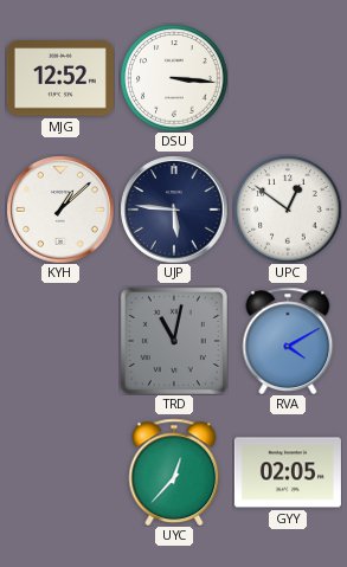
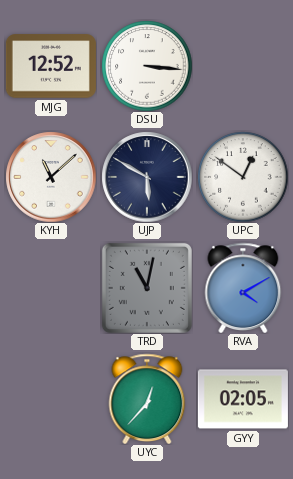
KYH: 1:08 -> 11:08 (51, 177)
UJP: 5:46 -> 5:50 (147, 177)
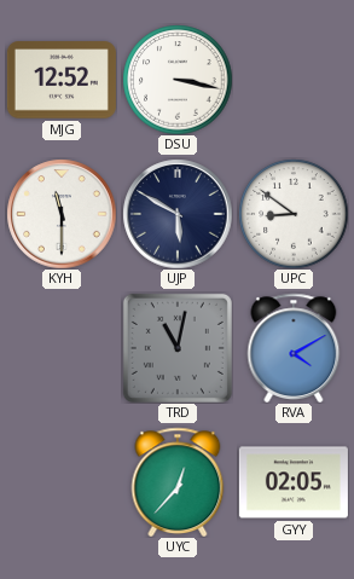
DSU: 3:16 -> 3:17 (178, 80)
KYH: 11:08 -> 11:30 (62, 214)
UPC: 12:51 -> 8:51 (294, 214)
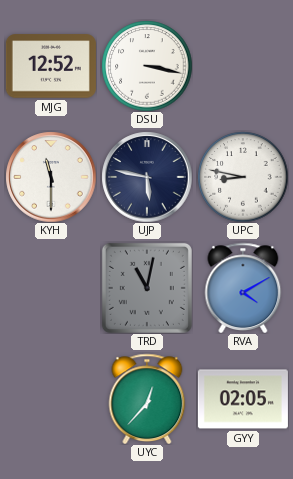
UJP: 5:50 -> 5:47 (147, 177)
UPC: 8:51 -> 8:47 (243, 177)
